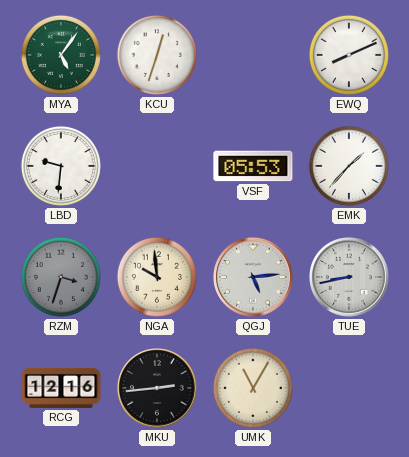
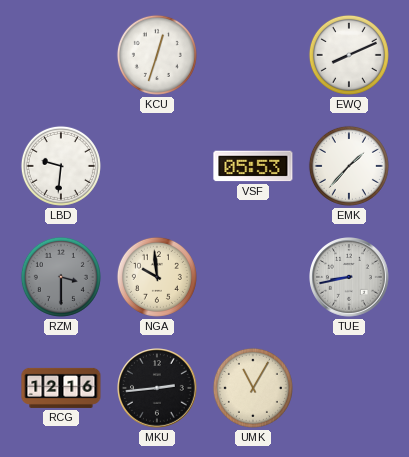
MYA: 5:06 -> none (61, 55)
RZM: 3:33 -> 3:30 (61, 277)
QGJ: 5:14 -> none (253, 277)
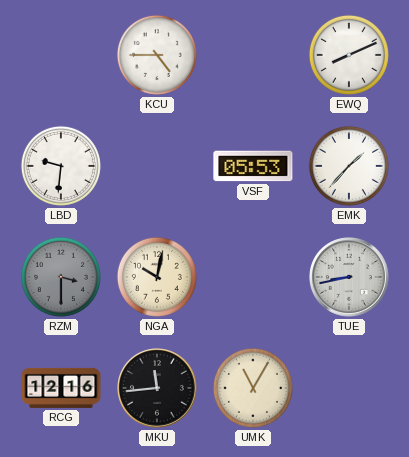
KCU: 12:33 -> 4:45 (157, 55)
NGA: 9:59 -> 10:02 (157, 277)
MKU: 2:44 -> 11:44 (157, 388)
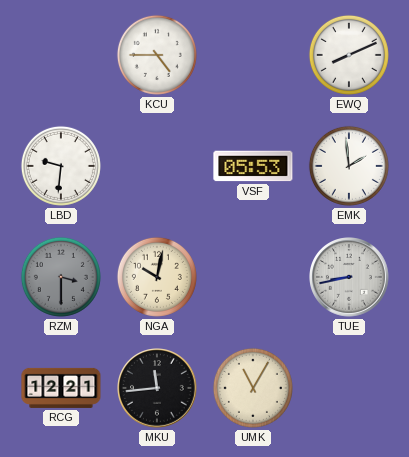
EMK: 1:37 -> 1:59 (349, 166)
RCG: 12:16 -> 12:21 (61, 388)
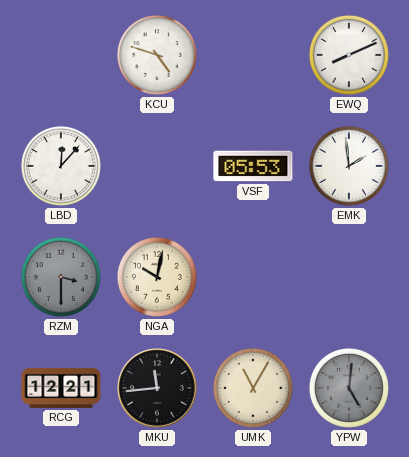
KCU: 4:45 -> 4:48 (157, 55)
LBD: 9:31 -> 12:07 (61, 166)
TUE: 8:43 -> none (349, 277)
YPW: none -> 5:01 (349, 388)
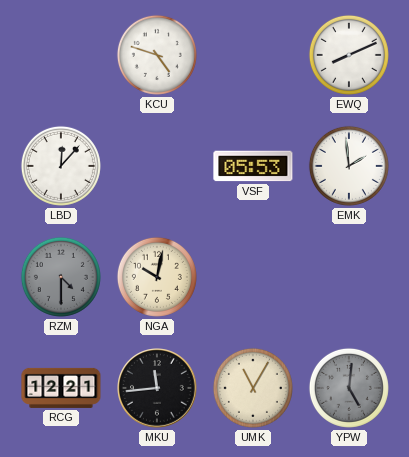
RZM: 3:30 -> 4:30 (61, 277)
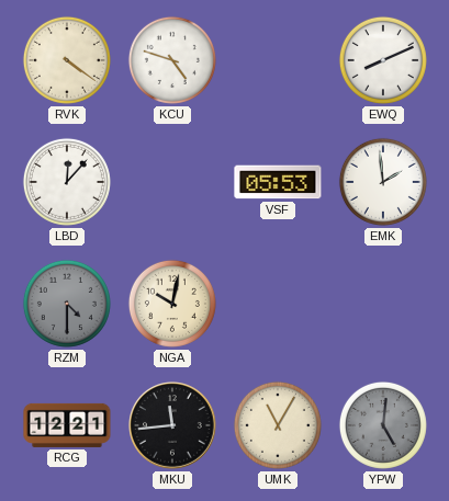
RVK: none -> 4:21 (67, 60)
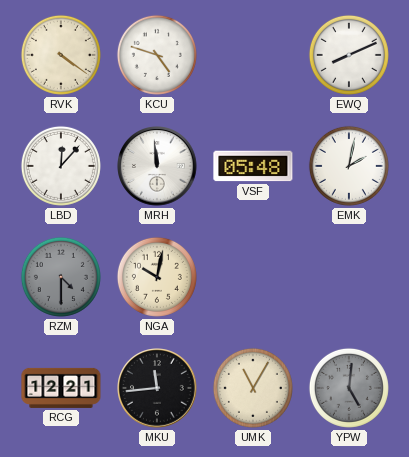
MRH: none -> 11:59 (157, 166)
VSF: 05:53 -> 05:48 (253, 166)
EMK: 1:59 -> 2:02 (349, 166)
